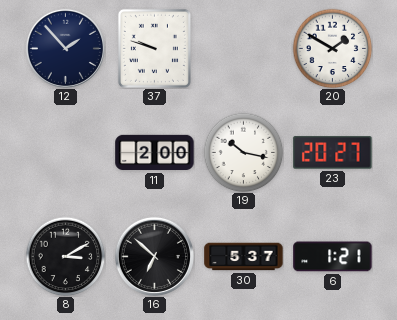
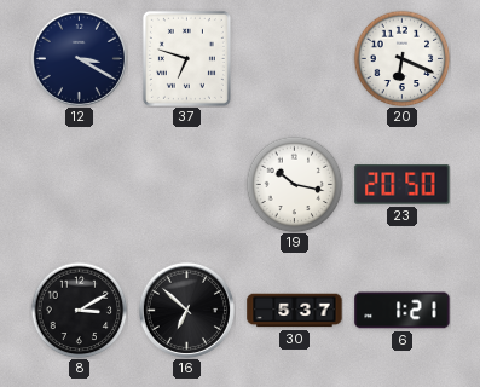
12: 1:53 -> 3:20 (79, 58)
37: 9:48 -> 6:48 (186, 58)
20: 1:50 -> 6:19 (401, 58)
11: 2:00 -> none (155, 153)
23: 20:27 -> 20:50 (403, 185)
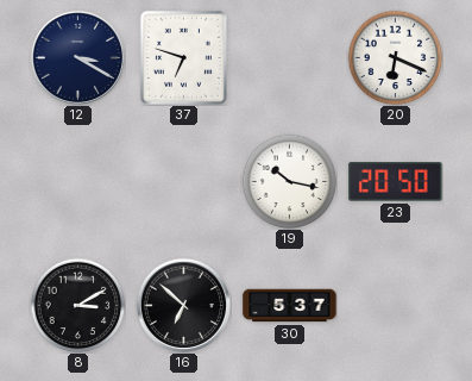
6: 1:21 -> none (403, 311)
